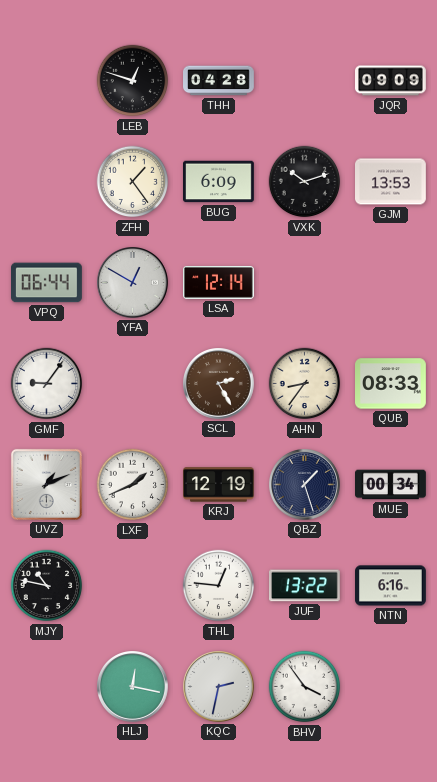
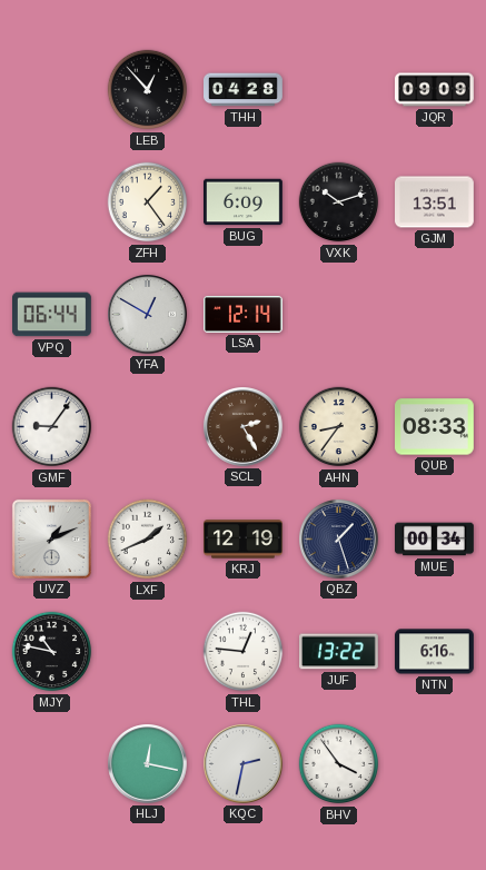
LEB: 12:48 -> 12:53 (148, 90)
GJM: 13:53 -> 13:51 (435, 202)
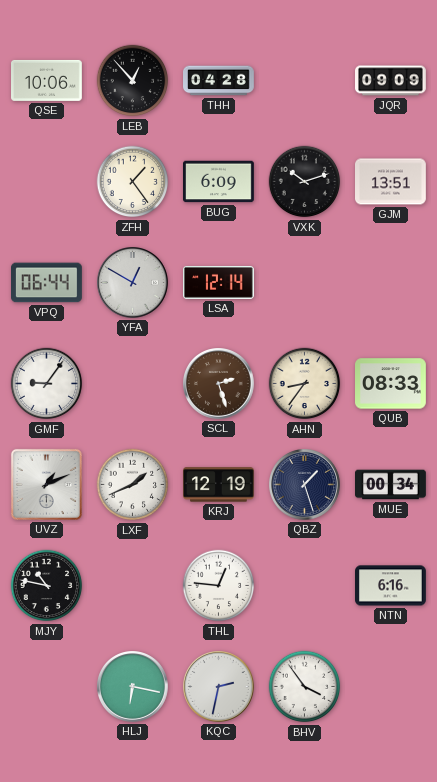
QSE: none -> 10:06 (47, 80)
SCL: 2:25 -> 2:27 (219, 384)
JUF: 13:22 -> none (339, 652)
HLJ: 12:17 -> 6:17 (133, 687)
